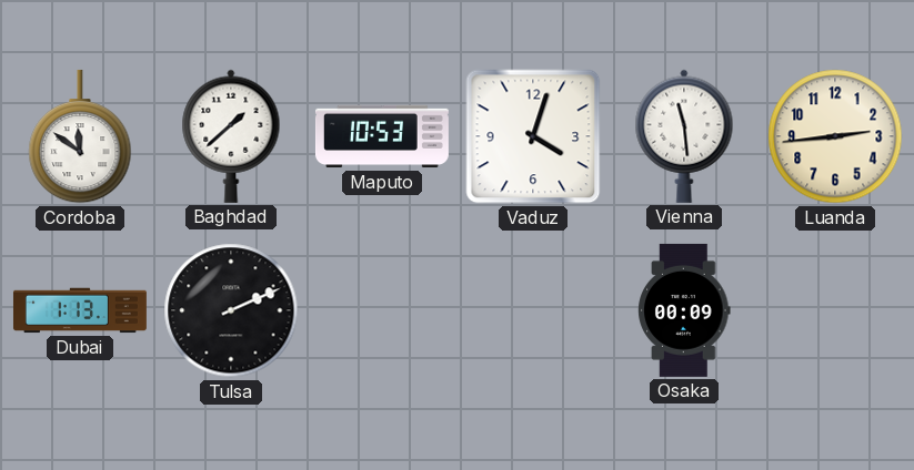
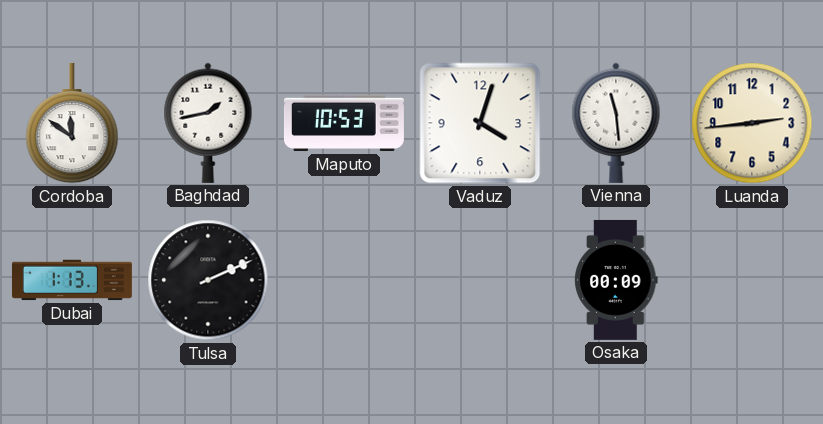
Baghdad: 1:38 -> 1:43 (208, 123)
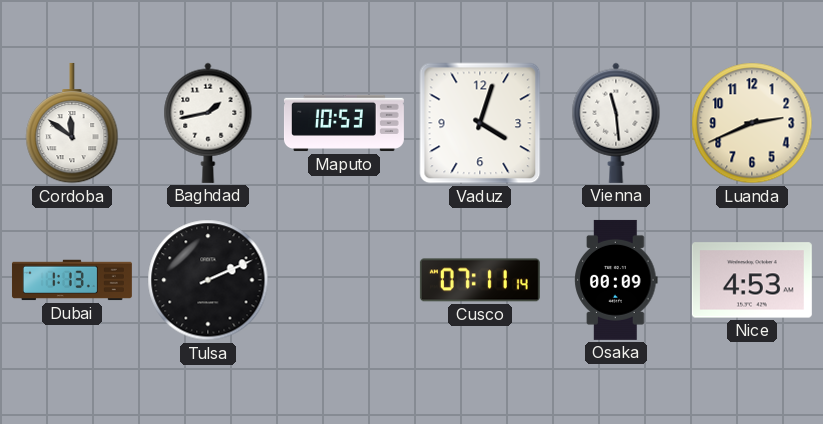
Luanda: 2:44 -> 2:41 (752, 123)
Cusco: none -> 07:11 (480, 280)
Nice: none -> 4:53 (752, 280)
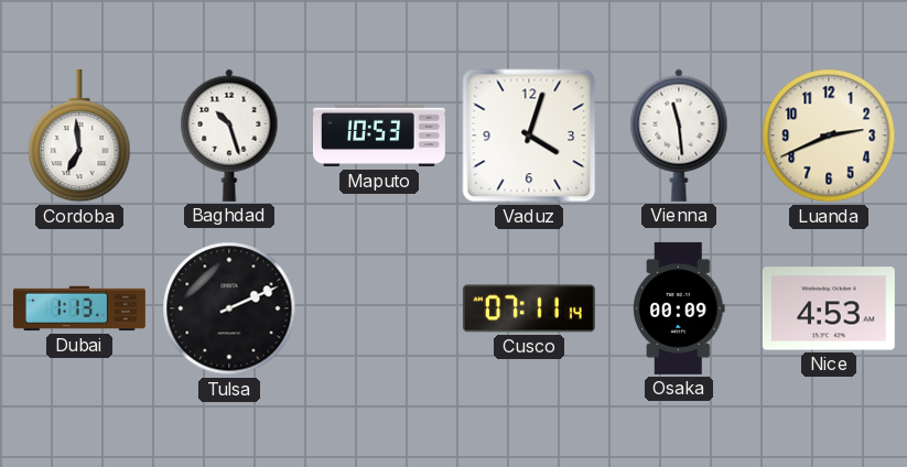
Cordoba: 11:51 -> 6:59 (79, 135)
Baghdad: 1:43 -> 10:27 (229, 135)
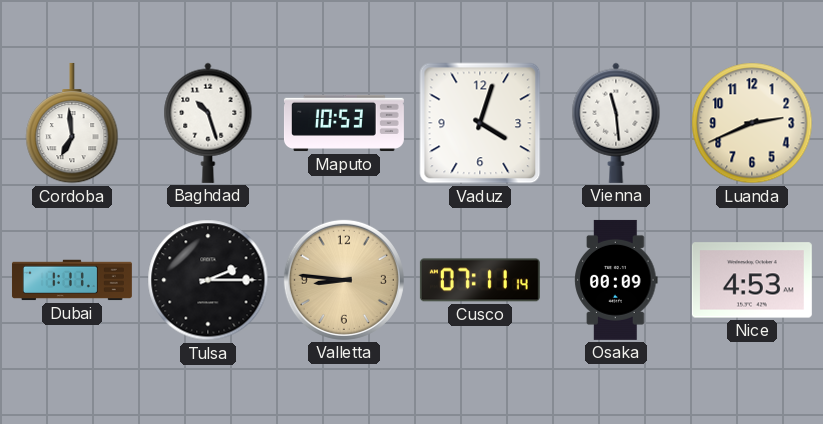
Dubai: 1:13 -> 1:11 (72, 280)
Tulsa: 2:11 -> 2:15 (208, 280)
Valletta: none -> 8:46 (344, 280)
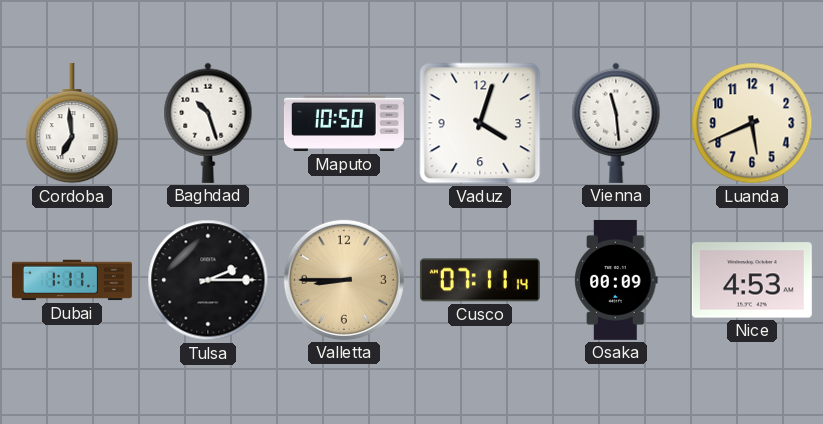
Maputo: 10:53 -> 10:50 (344, 123)
Luanda: 2:41 -> 5:41 (752, 123)
Valletta: 8:46 -> 8:45 (344, 280)
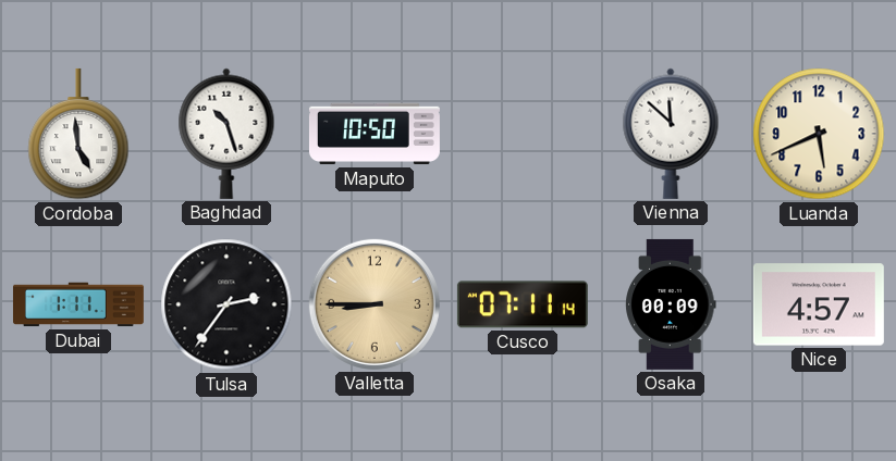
Cordoba: 6:59 -> 4:59 (78, 134)
Vaduz: 4:03 -> none (480, 123)
Vienna: 11:29 -> 11:52 (671, 134)
Tulsa: 2:15 -> 2:36 (226, 304)
Nice: 4:53 -> 4:57 (819, 304)
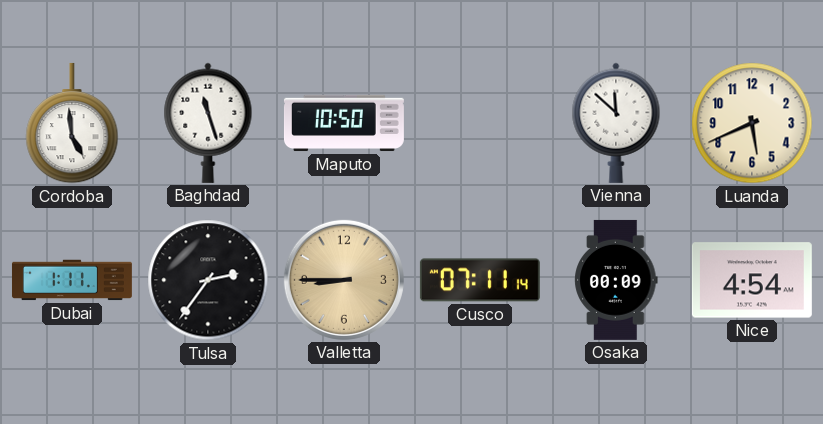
Baghdad: 10:27 -> 11:27 (208, 123)
Nice: 4:57 -> 4:54 (752, 280)
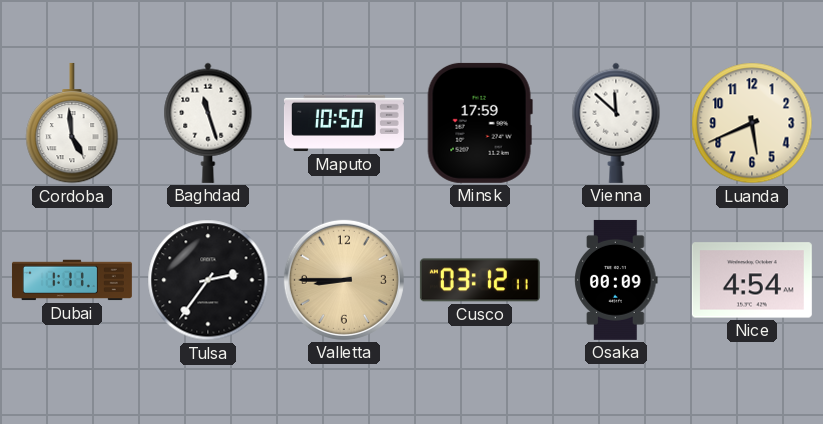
Minsk: none -> 17:59 (480, 123)
Cusco: 07:11 -> 03:12 (480, 280)
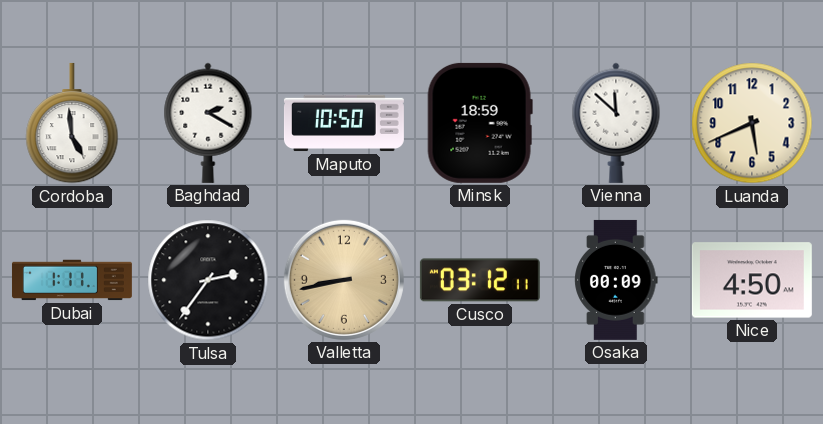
Baghdad: 11:27 -> 2:20 (208, 123)
Minsk: 17:59 -> 18:59 (480, 123)
Valletta: 8:45 -> 8:43 (344, 280)
Nice: 4:54 -> 4:50 (752, 280)
